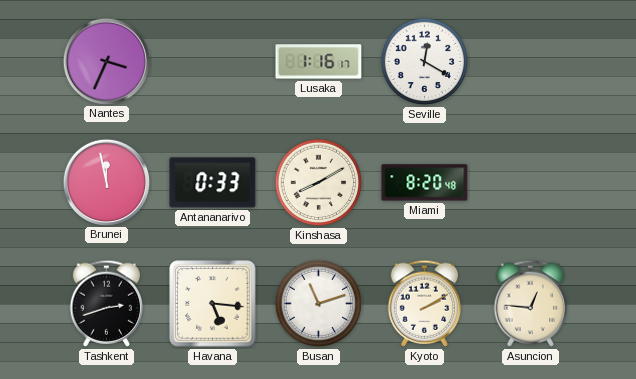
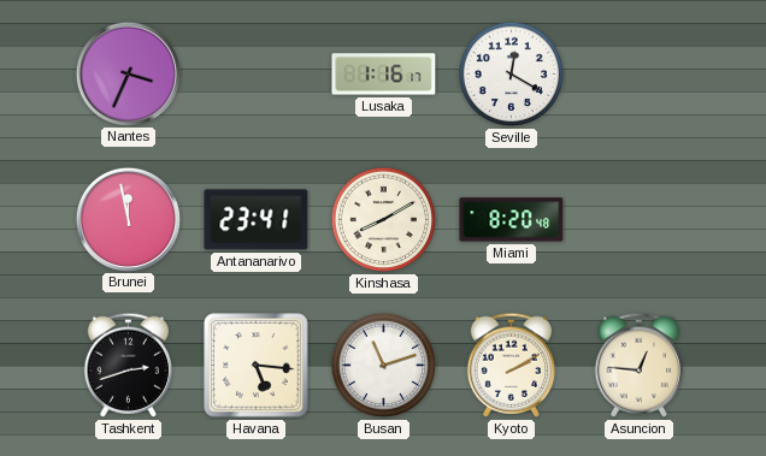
Antananarivo: 0:33 -> 23:41 (257, 220)
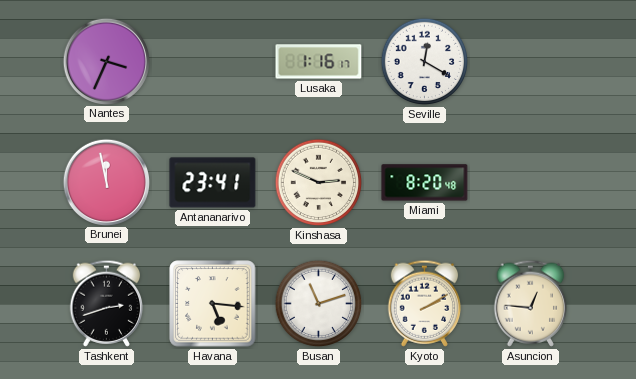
Kinshasa: 8:10 -> 2:49 (319, 183)
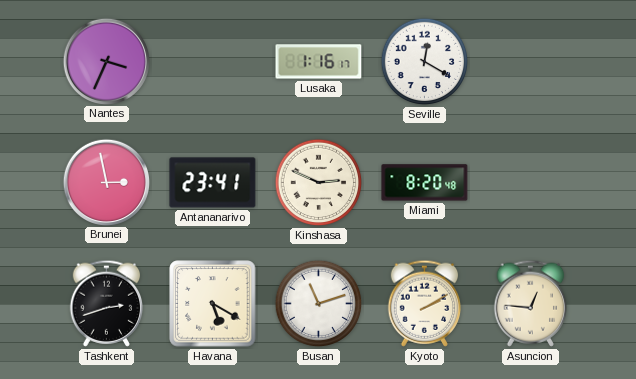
Brunei: 11:58 -> 2:58 (106, 182)
Havana: 5:16 -> 5:20 (213, 304)
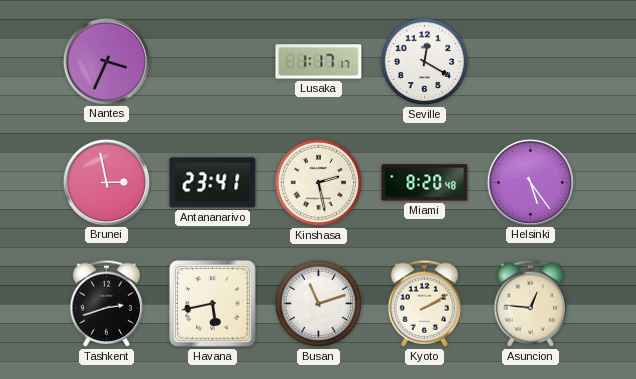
Lusaka: 1:16 -> 1:17 (319, 62)
Kinshasa: 2:49 -> 2:28 (319, 183)
Helsinki: none -> 5:24 (530, 182)
Havana: 5:20 -> 5:43 (213, 304)
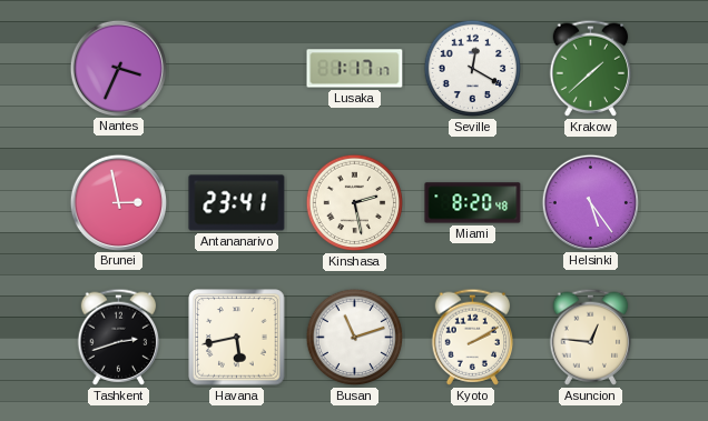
Krakow: none -> 1:38 (591, 68)
